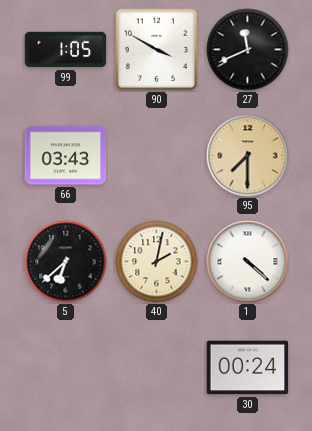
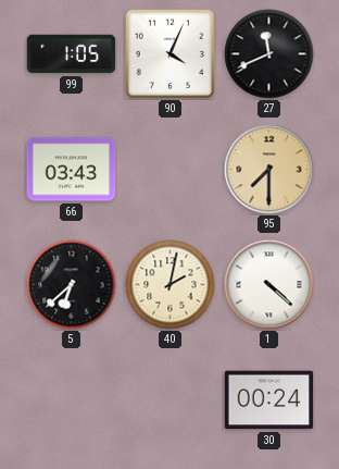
90: 3:50 -> 4:04 (169, 53)
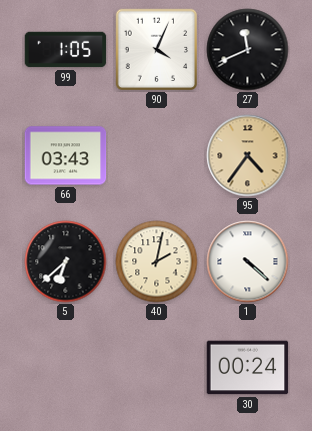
95: 7:30 -> 4:36 (248, 156)
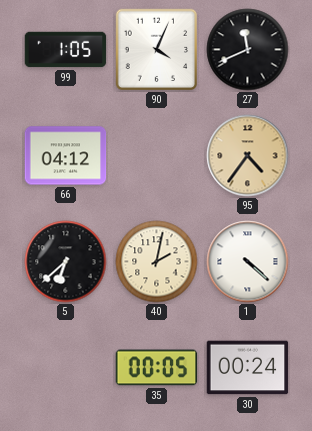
66: 03:43 -> 04:12 (66, 156)
35: none -> 00:05 (157, 368)
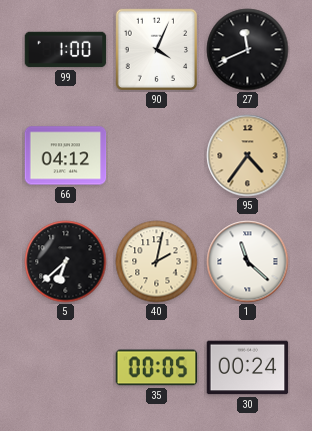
99: 1:05 -> 1:00 (66, 50)
1: 4:22 -> 11:22 (248, 262)
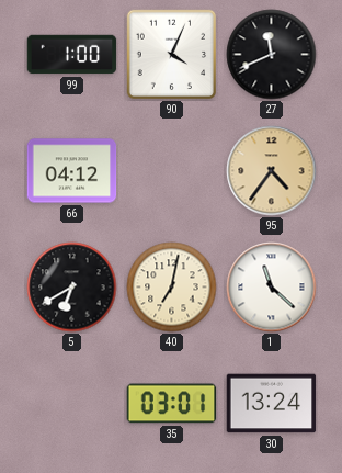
5: 6:38 -> 6:40 (72, 288)
40: 2:02 -> 7:02 (172, 288)
35: 00:05 -> 03:01 (172, 404)
30: 00:24 -> 13:24 (272, 404)
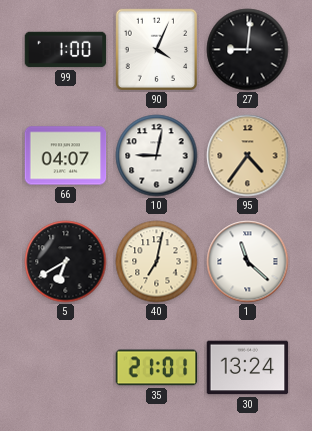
27: 11:41 -> 9:01 (248, 50)
66: 04:12 -> 04:07 (66, 156)
10: none -> 9:02 (157, 156)
35: 03:01 -> 21:01 (157, 368)
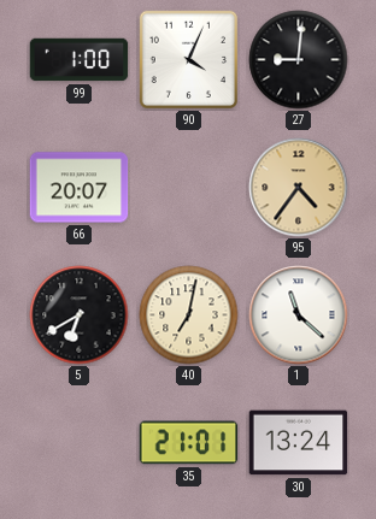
66: 04:07 -> 20:07 (80, 188)
10: 9:02 -> none (157, 156)
